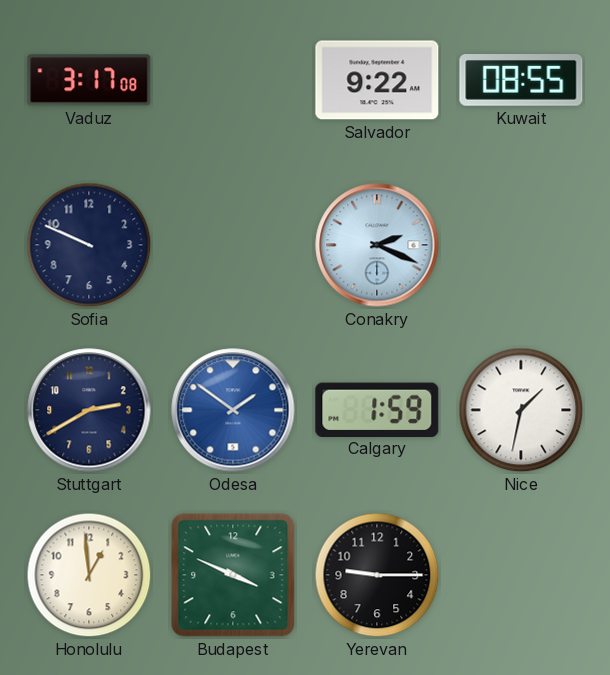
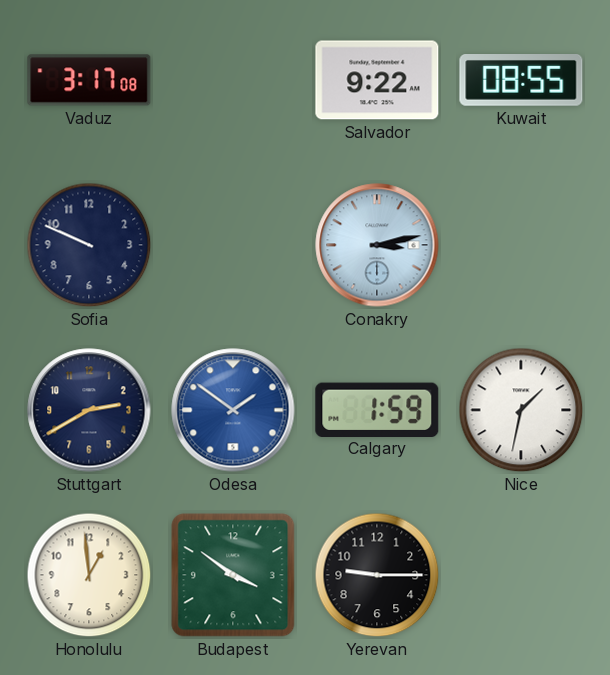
Conakry: 2:19 -> 3:13 (377, 245)
Budapest: 3:49 -> 3:51 (233, 575)
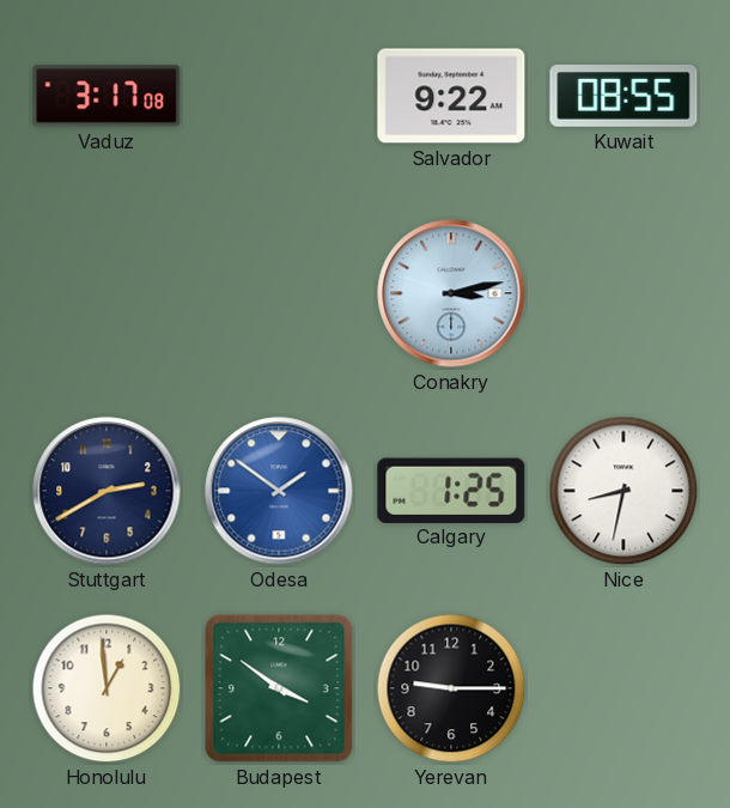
Sofia: 9:49 -> none (89, 245)
Calgary: 1:59 -> 1:25 (451, 490)
Nice: 1:32 -> 8:32 (623, 491)
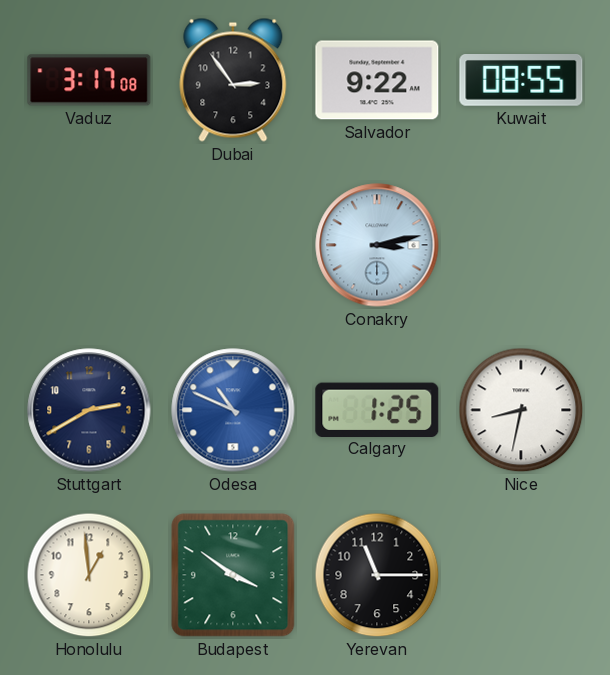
Dubai: none -> 2:54 (233, 80)
Odesa: 1:51 -> 10:49 (233, 410)
Yerevan: 9:15 -> 11:15 (377, 575)
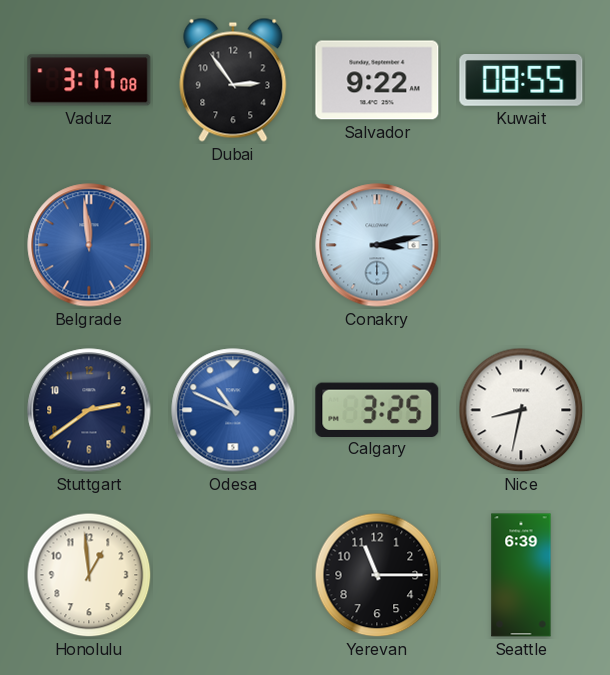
Belgrade: none -> 11:59 (89, 245)
Stuttgart: 2:40 -> 2:39 (89, 410)
Calgary: 1:25 -> 3:25 (377, 409)
Budapest: 3:51 -> none (233, 575)
Seattle: none -> 6:39 (521, 575)
